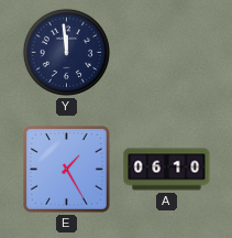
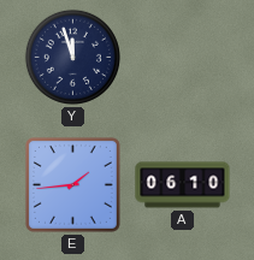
Y: 11:59 -> 11:57 (72, 57)
E: 1:25 -> 1:44 (72, 184)
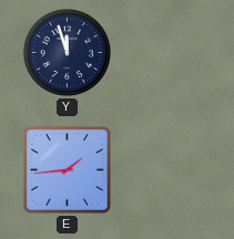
A: 06:10 -> none (183, 185)
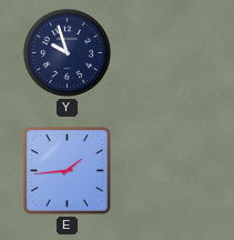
Y: 11:57 -> 9:57 (67, 52)
